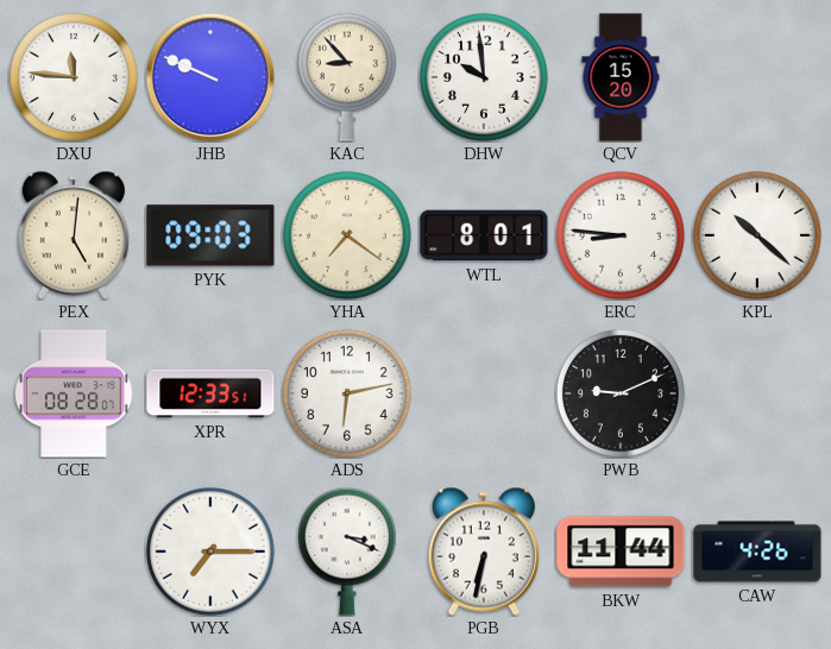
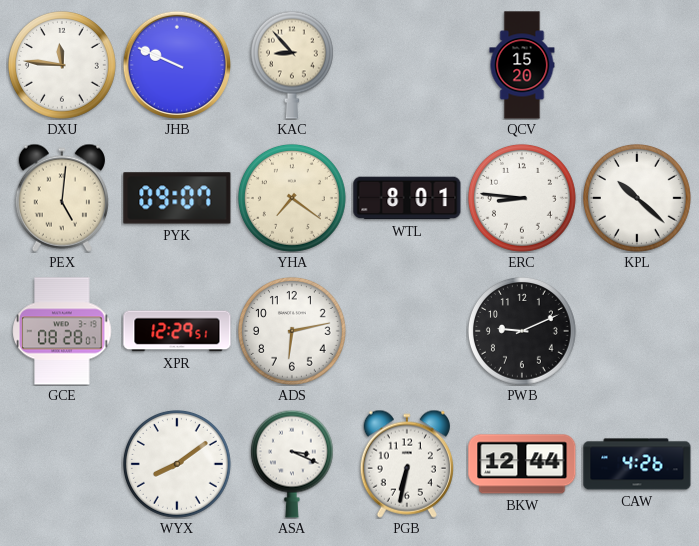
DHW: 9:59 -> none (484, 77)
PYK: 09:03 -> 09:07 (177, 198)
XPR: 12:33 -> 12:29 (177, 331)
WYX: 7:15 -> 8:09 (177, 464)
BKW: 11:44 -> 12:44 (522, 464)
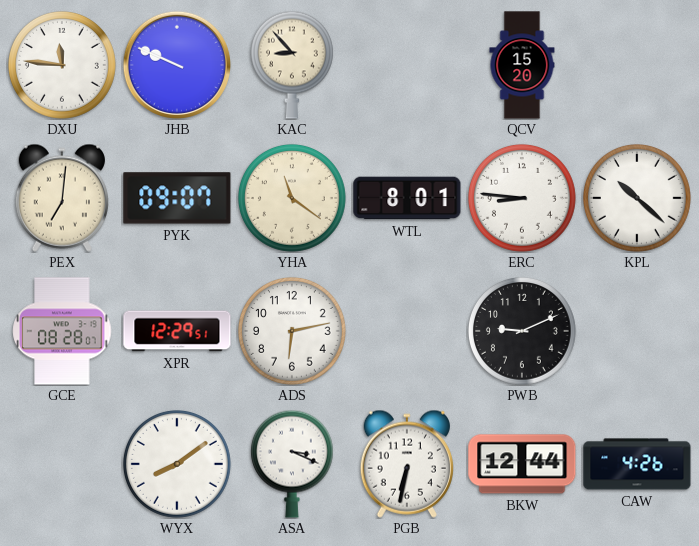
PEX: 5:01 -> 7:01 (62, 198)
YHA: 7:21 -> 11:21 (292, 198)
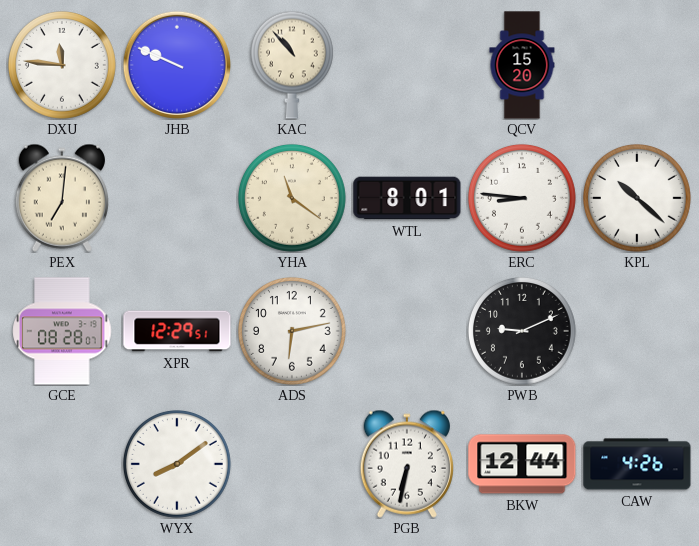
KAC: 8:53 -> 10:53 (292, 65)
PYK: 09:07 -> none (177, 198)
ASA: 3:19 -> none (292, 464)
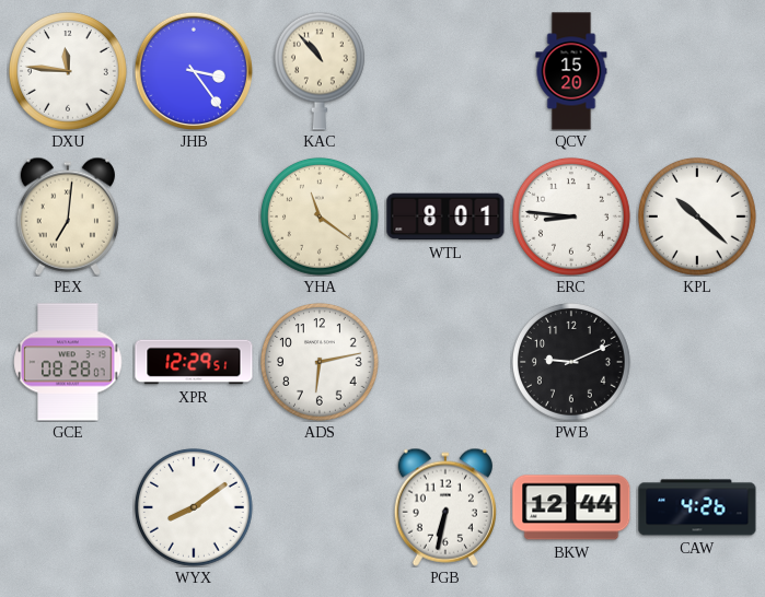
JHB: 9:49 -> 3:24 (193, 70)
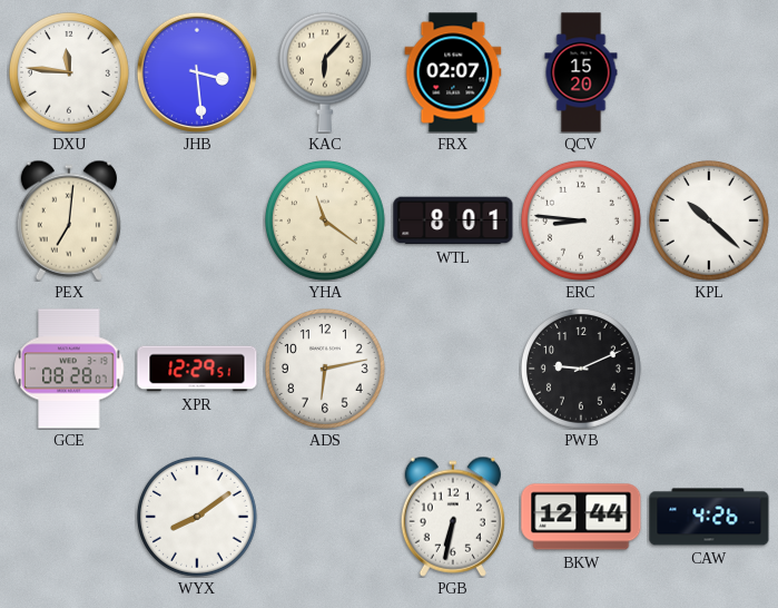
JHB: 3:24 -> 3:29 (196, 71)
KAC: 10:53 -> 6:07 (325, 72)
FRX: none -> 02:07 (453, 72)
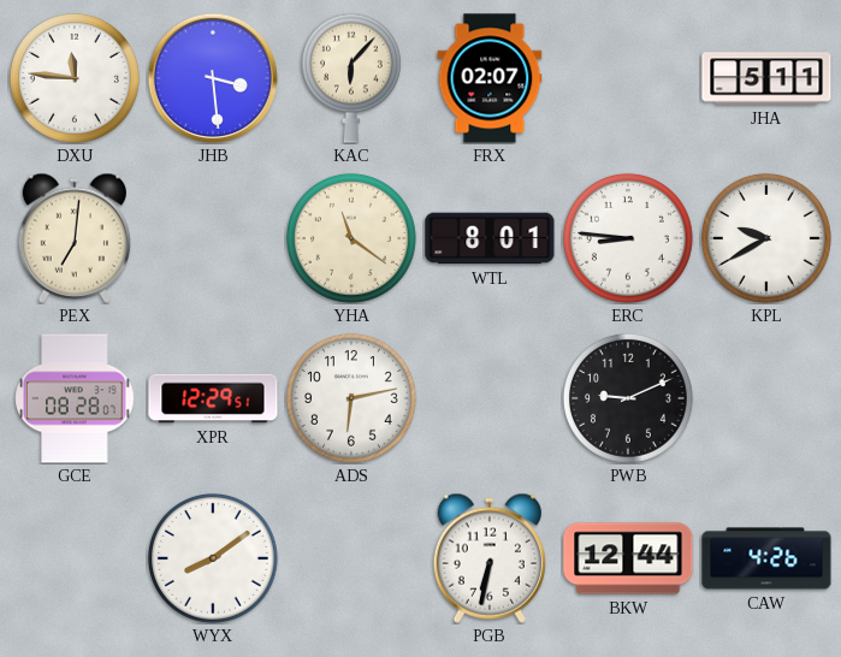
QCV: 15:20 -> none (581, 72)
JHA: none -> 5:11 (766, 78)
KPL: 10:22 -> 9:40 (766, 238)
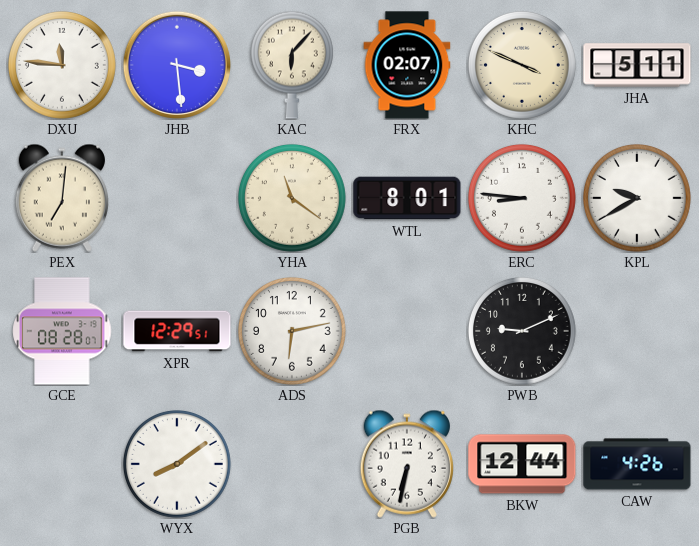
KHC: none -> 3:49 (522, 65)
